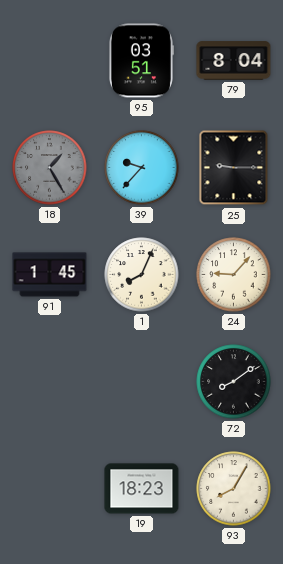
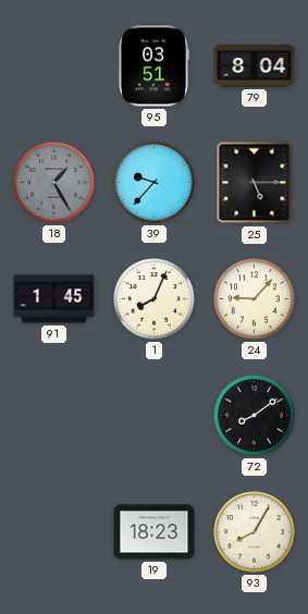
25: 9:15 -> 5:15 (255, 183)
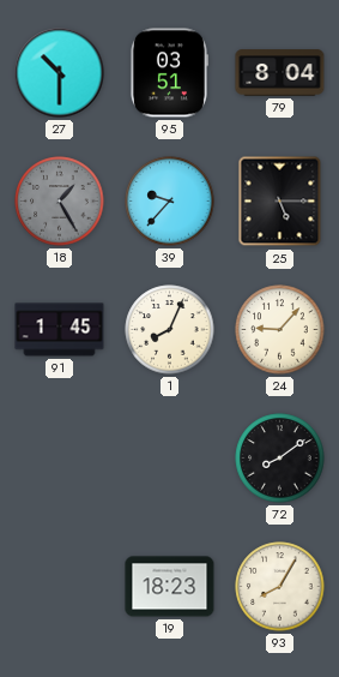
27: none -> 10:30 (60, 73)
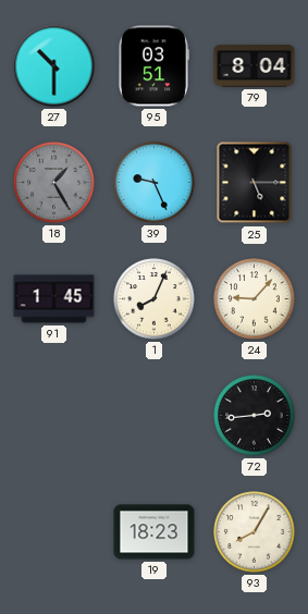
39: 9:37 -> 9:26 (155, 183)
72: 8:09 -> 2:44 (255, 416)
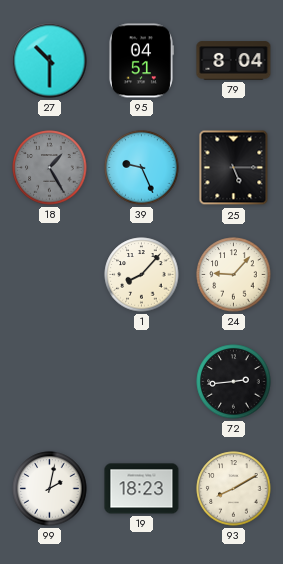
95: 03:51 -> 04:51 (141, 61)
91: 1:45 -> none (54, 299)
1: 8:04 -> 8:07 (142, 275)
99: none -> 2:02 (50, 489)
93: 8:05 -> 8:10 (234, 489)
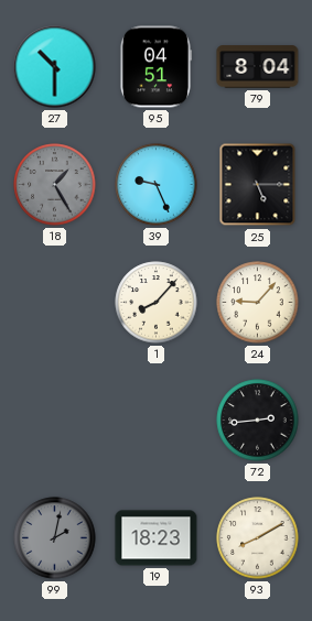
99 dial: white -> grey (55, 538)
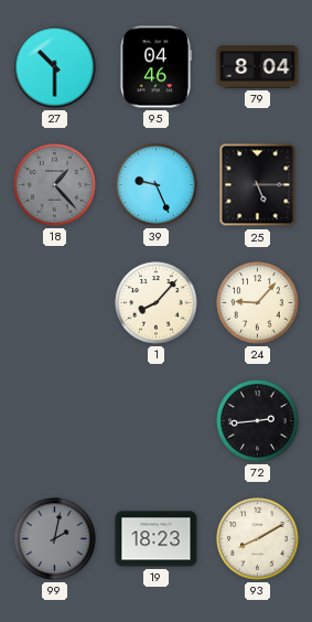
95: 04:51 -> 04:46 (155, 67)
18: 1:25 -> 1:23 (55, 185)
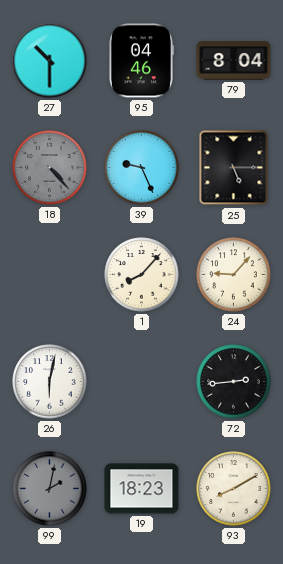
18: 1:23 -> 4:23 (50, 168)
26: none -> 6:02 (50, 382)
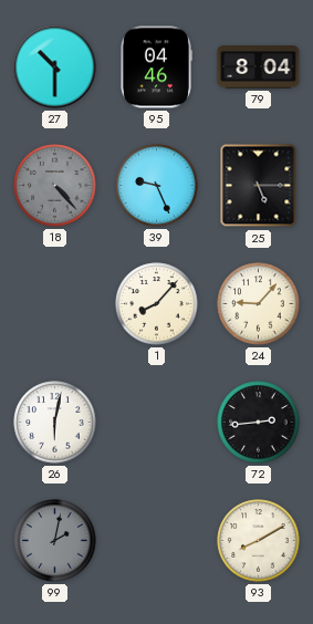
19: 18:23 -> none (142, 489)
